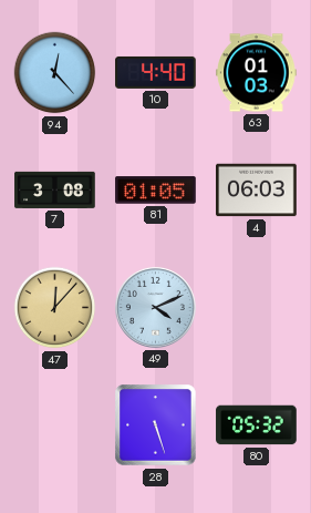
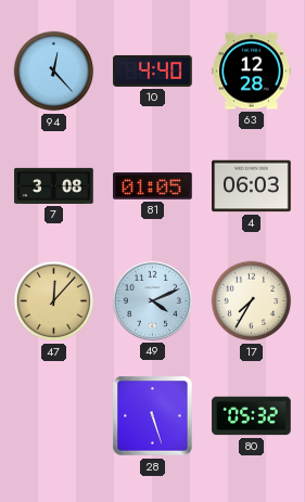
63: 01:03 -> 12:28 (252, 72)
17: none -> 7:35 (252, 301)
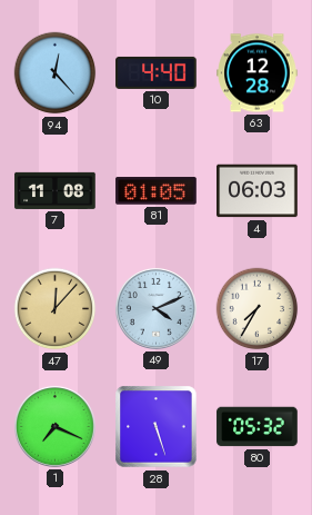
7: 3:08 -> 11:08 (56, 190)
1: none -> 7:19 (54, 426)
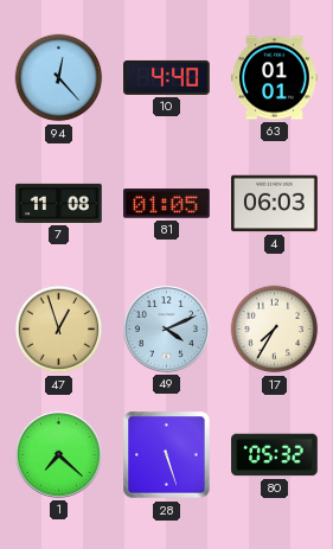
63: 12:28 -> 01:01 (275, 78)
47: 12:07 -> 12:57 (59, 330)
1: 7:19 -> 7:22 (58, 454)
